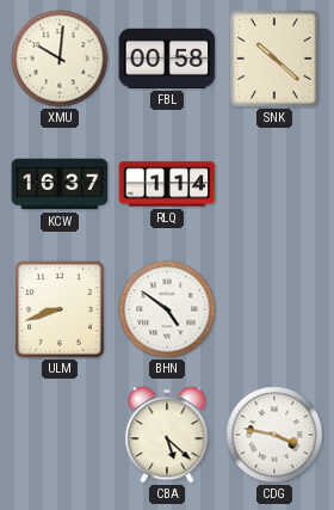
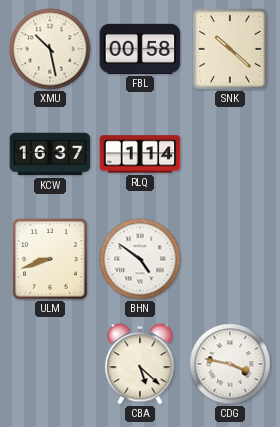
XMU: 10:01 -> 10:28 (50, 49)
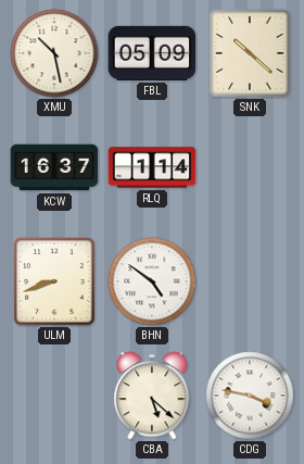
FBL: 00:58 -> 05:09 (152, 53)
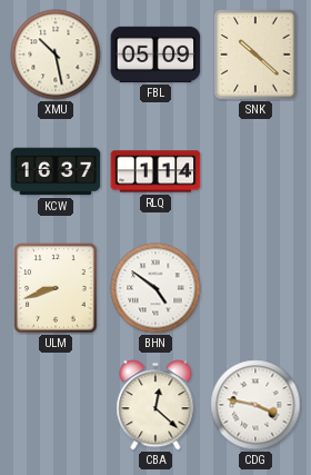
CBA: 5:22 -> 12:22 (155, 405)
